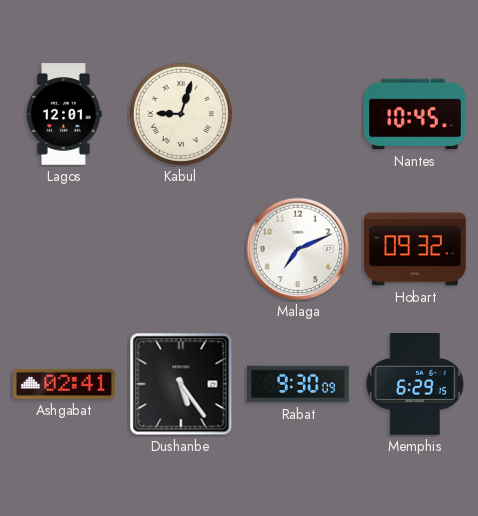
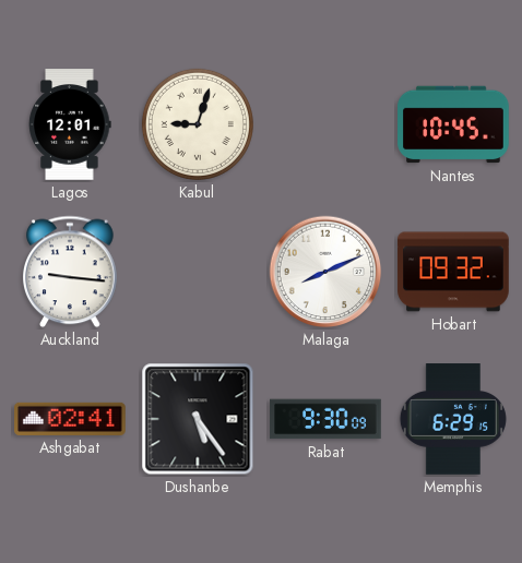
Auckland: none -> 9:16 (71, 272)
Malaga: 7:11 -> 8:11 (325, 272)
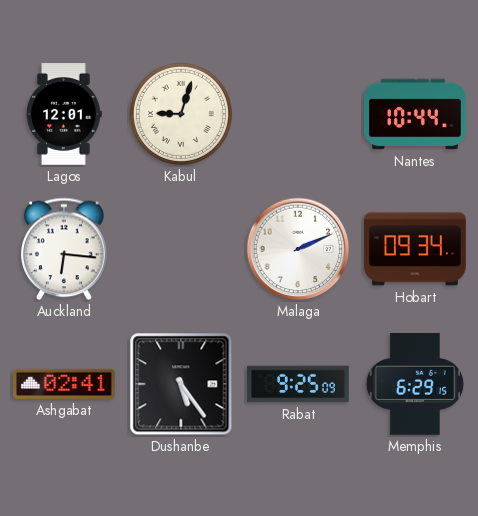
Nantes: 10:45 -> 10:44 (415, 114)
Auckland: 9:16 -> 6:16 (65, 249)
Malaga: 8:11 -> 2:11 (298, 249)
Hobart: 09:32 -> 09:34 (415, 249)
Rabat: 9:30 -> 9:25 (298, 384)
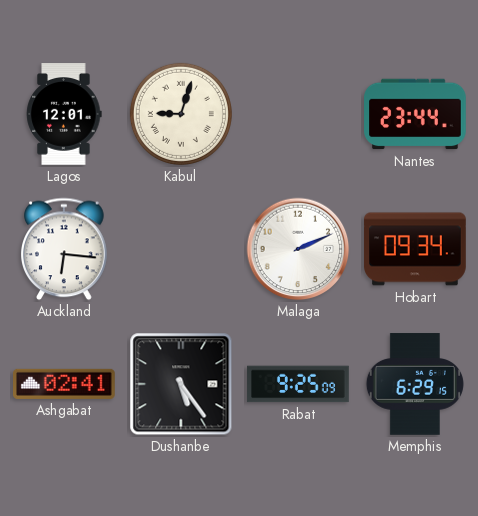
Nantes: 10:44 -> 23:44 (415, 114)
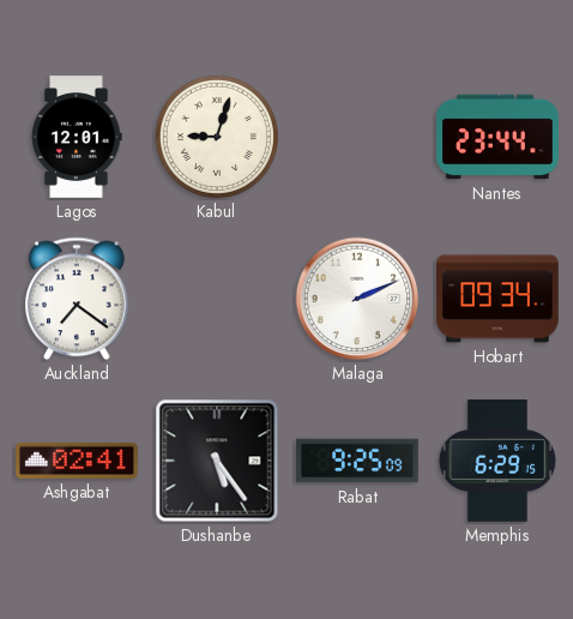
Auckland: 6:16 -> 7:21 (78, 299)
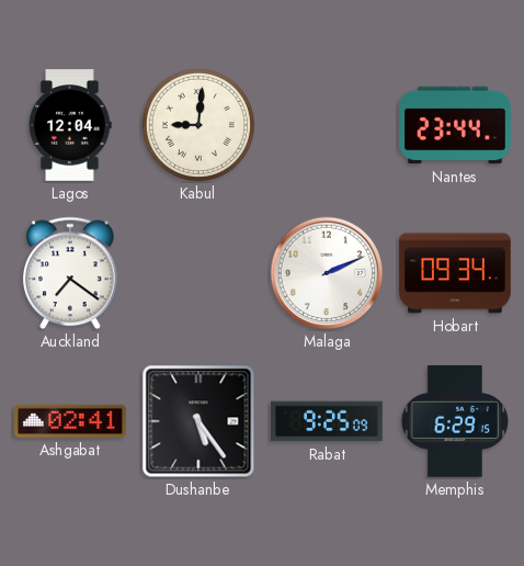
Lagos: 12:01 -> 12:04 (70, 125)
Kabul: 9:03 -> 9:01 (198, 125)
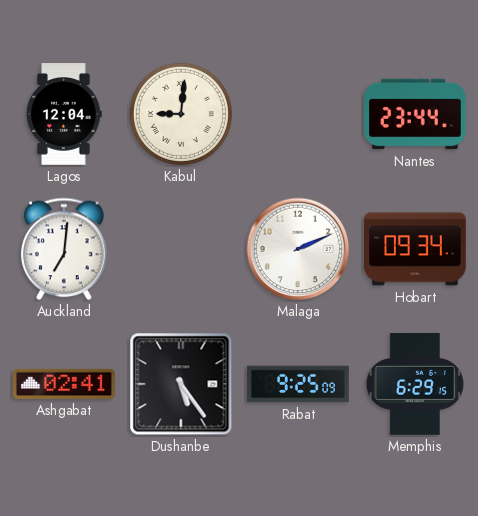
Auckland: 7:21 -> 7:01 (65, 249)
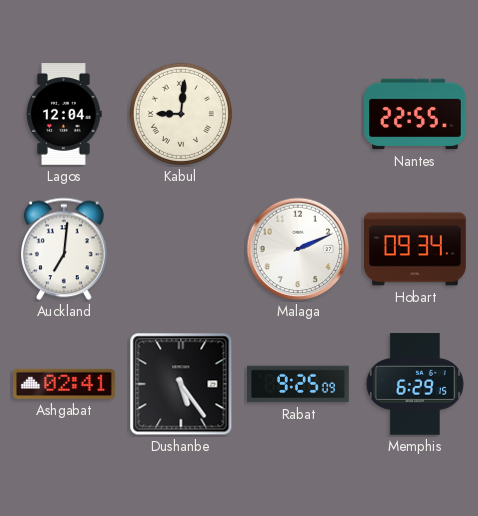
Nantes: 23:44 -> 22:55 (415, 114)
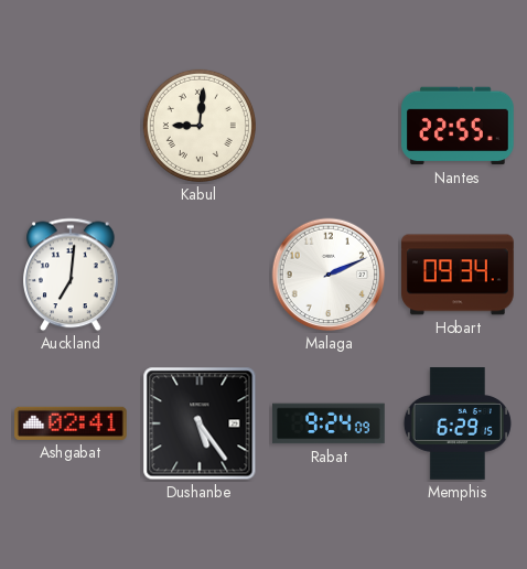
Lagos: 12:04 -> none (64, 114)
Rabat: 9:25 -> 9:24 (329, 423)
